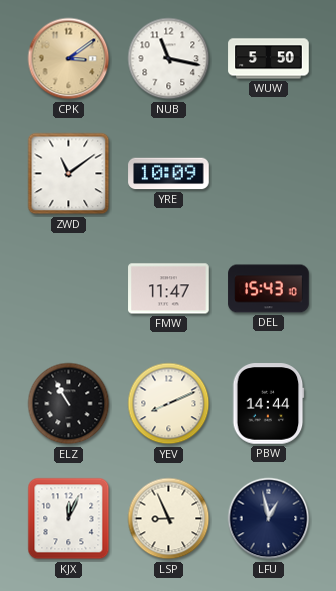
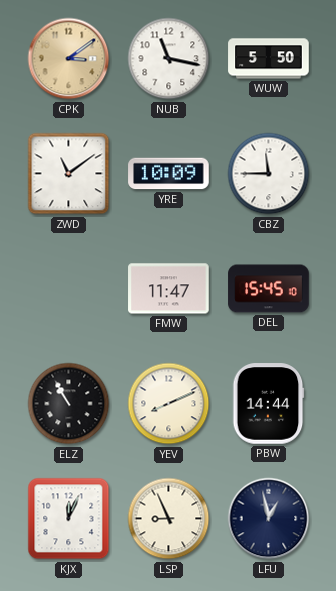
CBZ: none -> 11:45 (269, 174)
DEL: 15:43 -> 15:45 (269, 289)
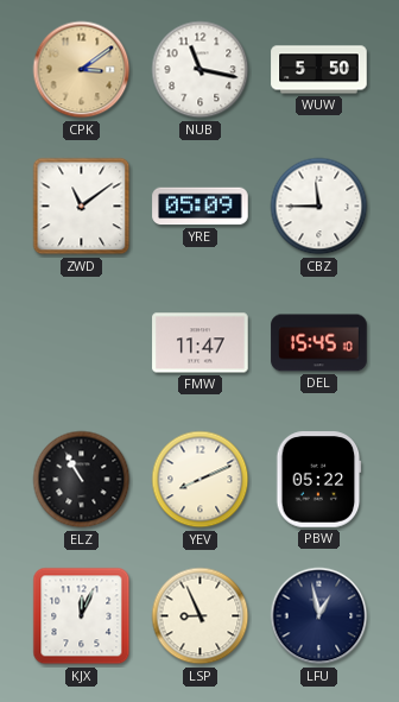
YRE: 10:09 -> 05:09 (201, 207)
PBW: 14:44 -> 05:22 (319, 480)
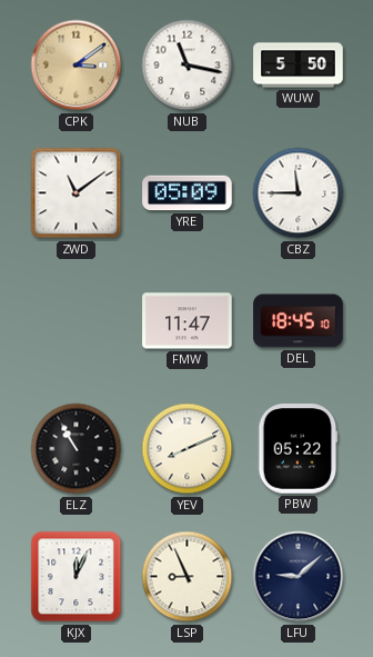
DEL: 15:45 -> 18:45 (299, 321)
LFU: 12:58 -> 9:08 (299, 577)
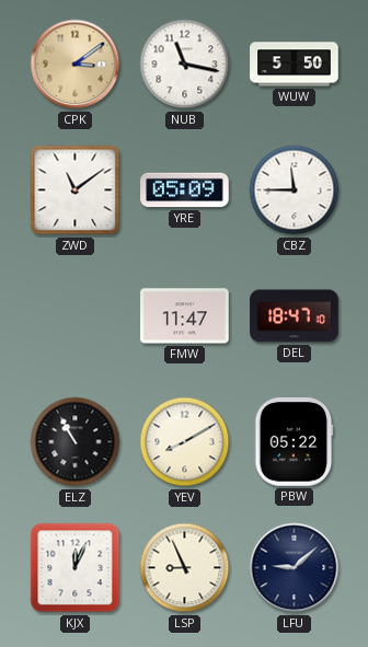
DEL: 18:45 -> 18:47 (295, 316)
YEV: 8:11 -> 8:10 (185, 442)
